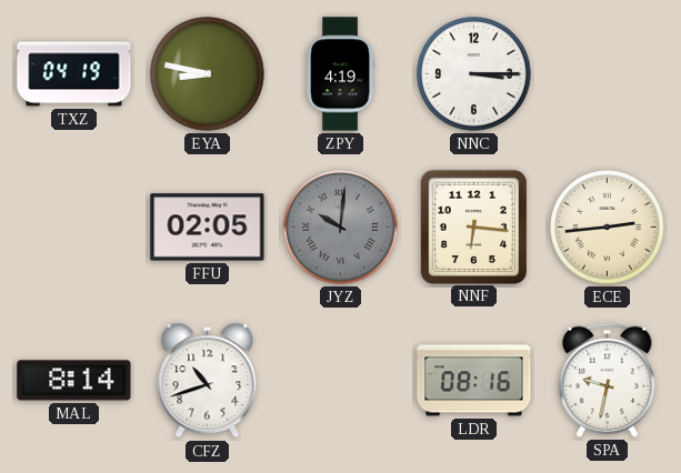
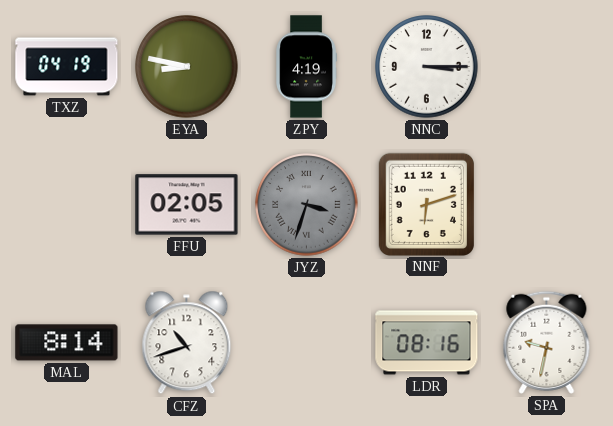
JYZ: 10:01 -> 3:33 (307, 205)
NNF: 6:16 -> 6:12 (426, 204)
ECE: 2:44 -> none (608, 228)
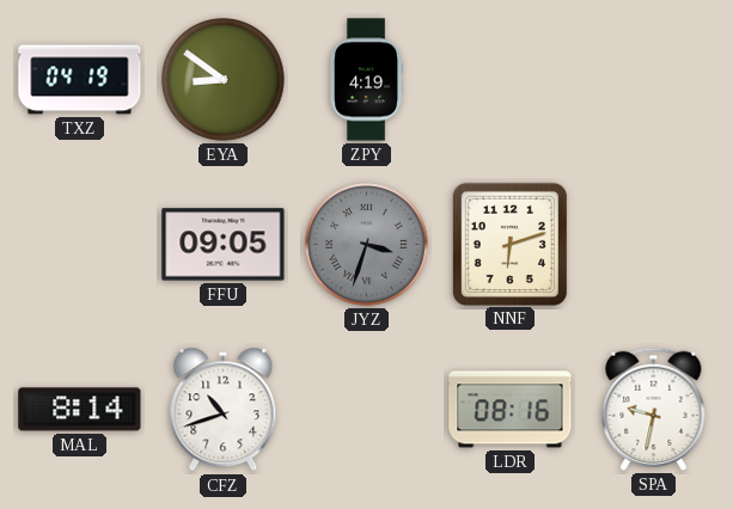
EYA: 8:47 -> 8:51 (224, 80)
NNC: 3:15 -> none (427, 67)
FFU: 02:05 -> 09:05 (224, 245)
